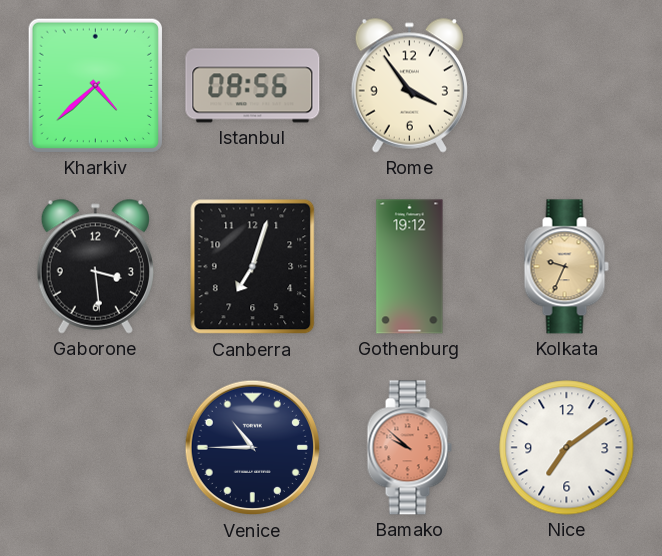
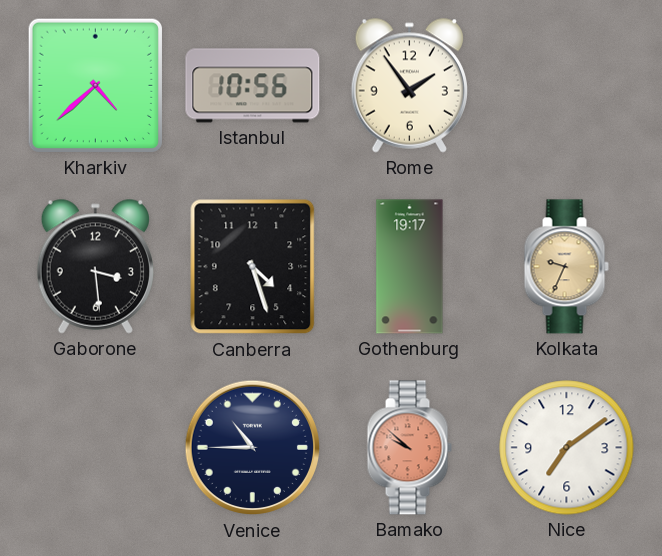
Istanbul: 08:56 -> 10:56 (253, 86)
Rome: 3:54 -> 1:54 (409, 85)
Canberra: 7:03 -> 4:27 (253, 267)
Gothenburg: 19:12 -> 19:17 (410, 267)
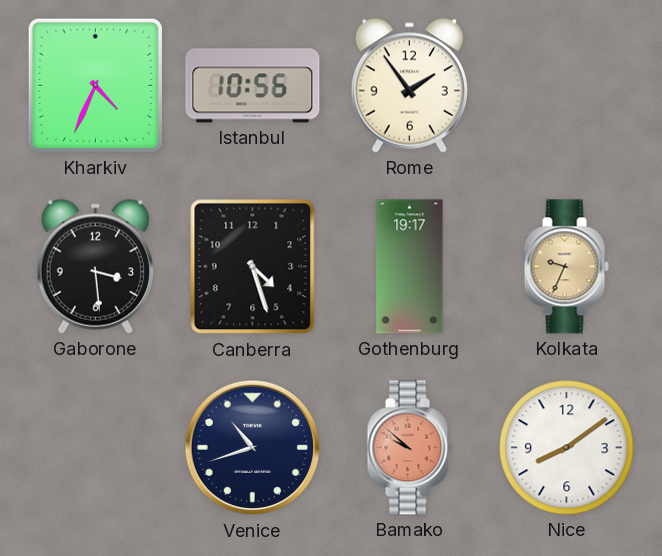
Kharkiv: 4:38 -> 4:34 (95, 85)
Venice: 10:45 -> 10:42 (253, 448)
Nice: 7:09 -> 8:09 (567, 448)
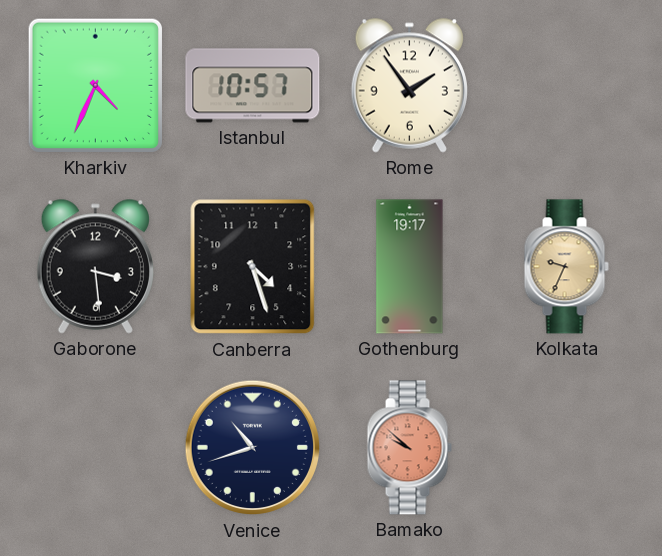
Istanbul: 10:56 -> 10:57 (253, 86)
Nice: 8:09 -> none (567, 448)
